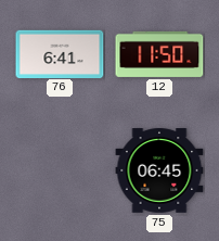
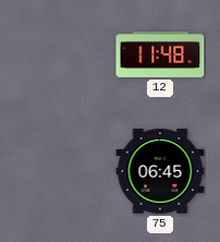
76: 6:41 -> none (60, 53)
12: 11:50 -> 11:48 (160, 55)
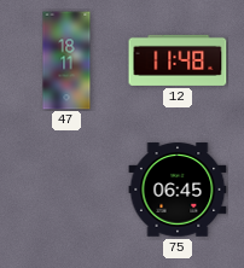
47: none -> 18:11 (66, 60)
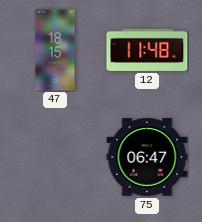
47: 18:11 -> 18:15 (55, 50)
75: 06:45 -> 06:47 (147, 157)
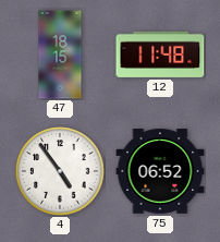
4: none -> 4:54 (60, 171)
75: 06:47 -> 06:52 (160, 171)
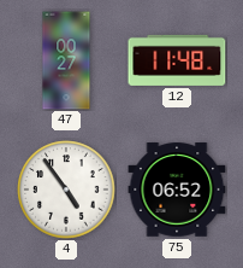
47: 18:15 -> 00:27 (66, 60)
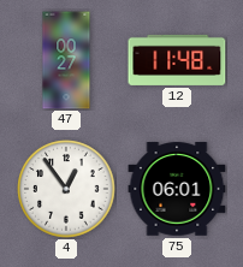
4: 4:54 -> 12:54 (66, 189)
75: 06:52 -> 06:01 (177, 189)
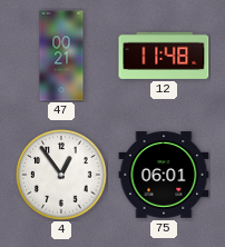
47: 00:27 -> 00:21 (61, 56)
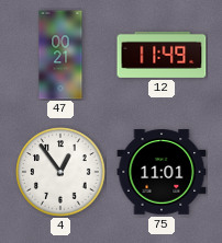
12: 11:48 -> 11:49 (162, 55)
75: 06:01 -> 11:01 (162, 172)
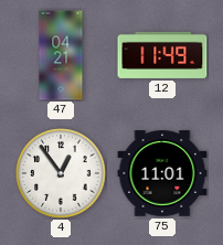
47: 00:21 -> 04:21 (61, 55)
